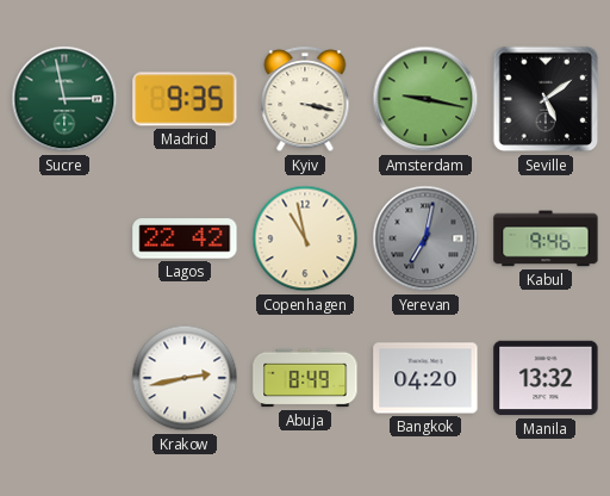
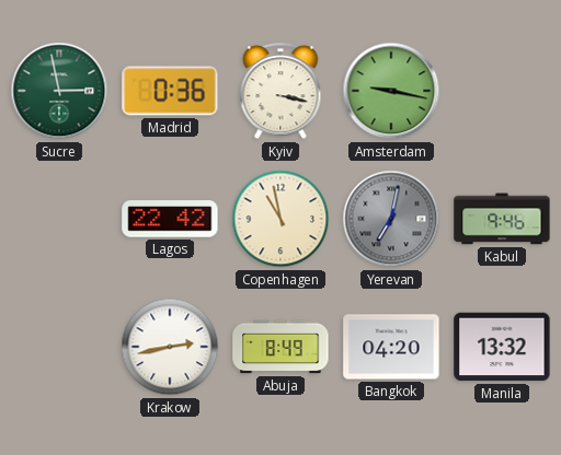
Madrid: 9:35 -> 0:36 (170, 91)
Seville: 5:09 -> none (546, 99)
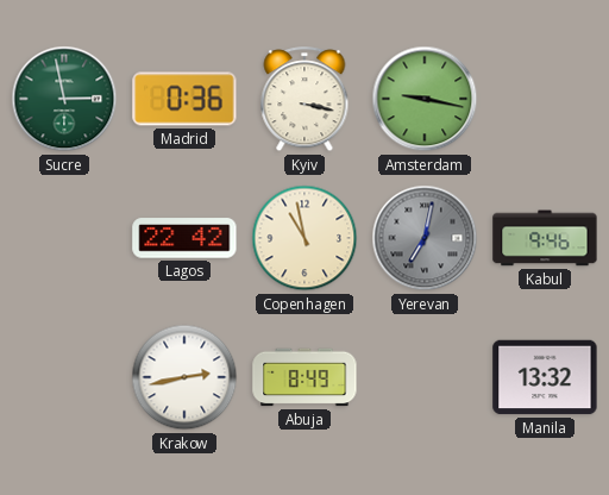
Bangkok: 04:20 -> none (391, 347)
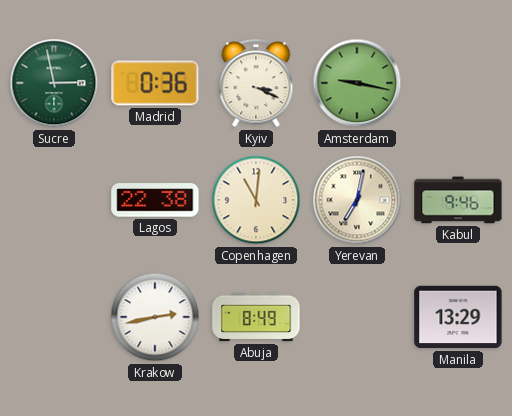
Kyiv: 3:17 -> 3:19 (256, 84)
Lagos: 22:42 -> 22:38 (155, 200)
Copenhagen: 10:58 -> 11:01 (256, 200)
Yerevan dial: grey -> cream (357, 200)
Manila: 13:32 -> 13:29 (458, 317)
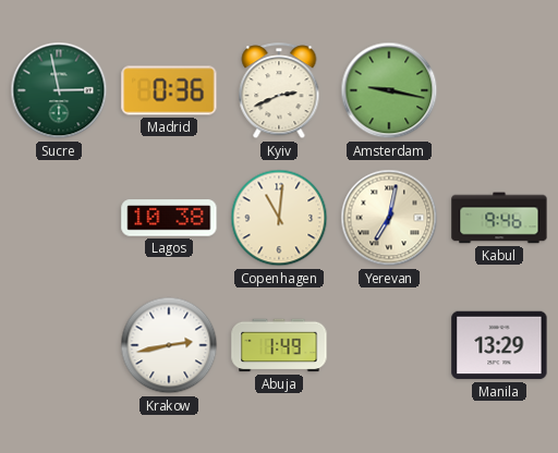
Kyiv: 3:19 -> 2:41 (279, 91)
Lagos: 22:38 -> 10:38 (169, 218)
Abuja: 8:49 -> 1:49 (279, 345)
